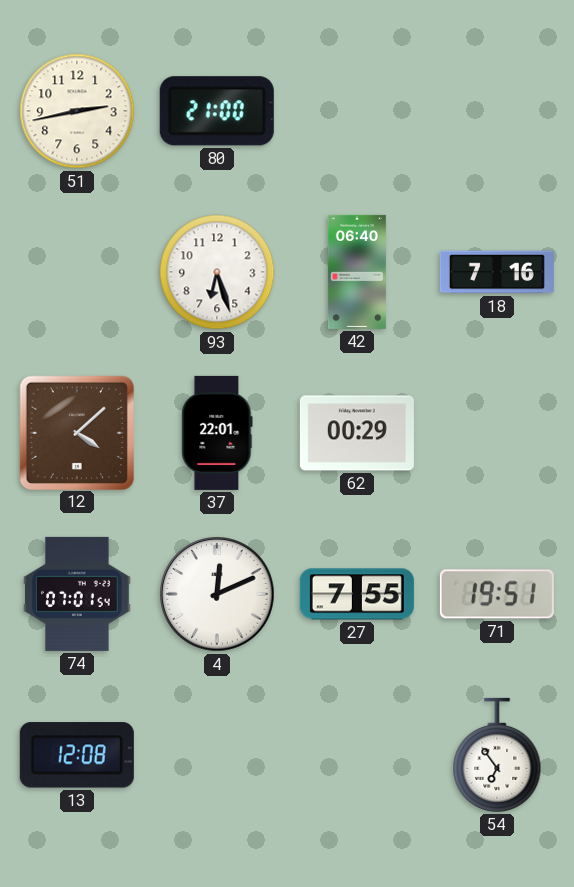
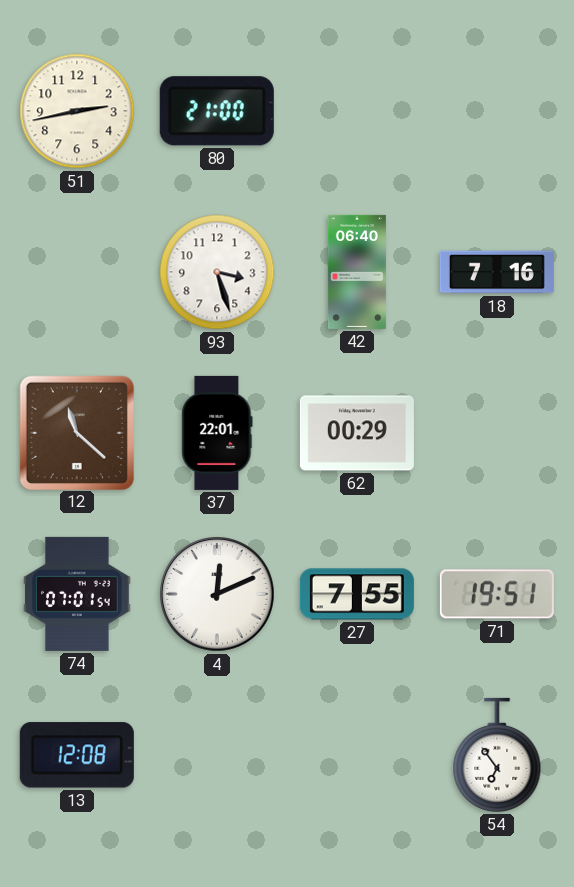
93: 6:27 -> 3:27 (217, 272)
12: 4:08 -> 11:22 (76, 432)
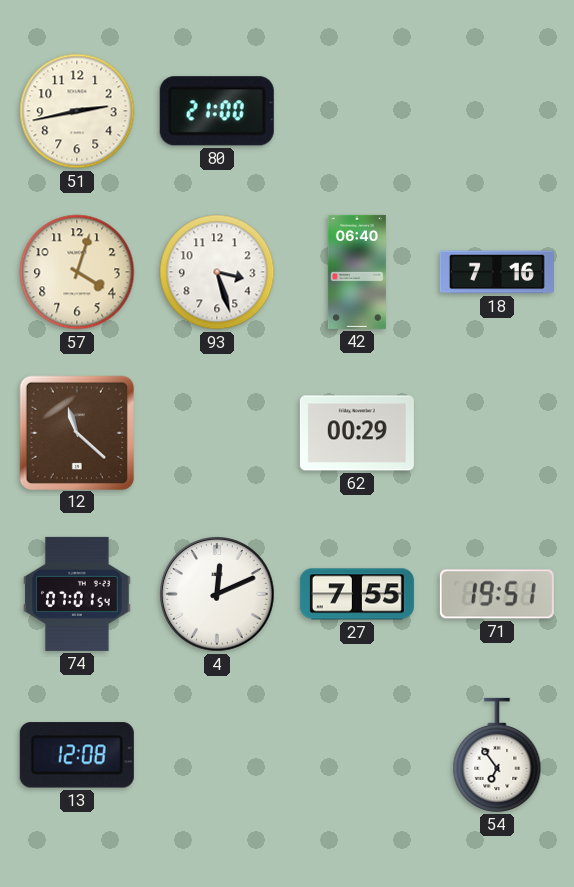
57: none -> 4:03 (77, 272)
37: 22:01 -> none (217, 433)
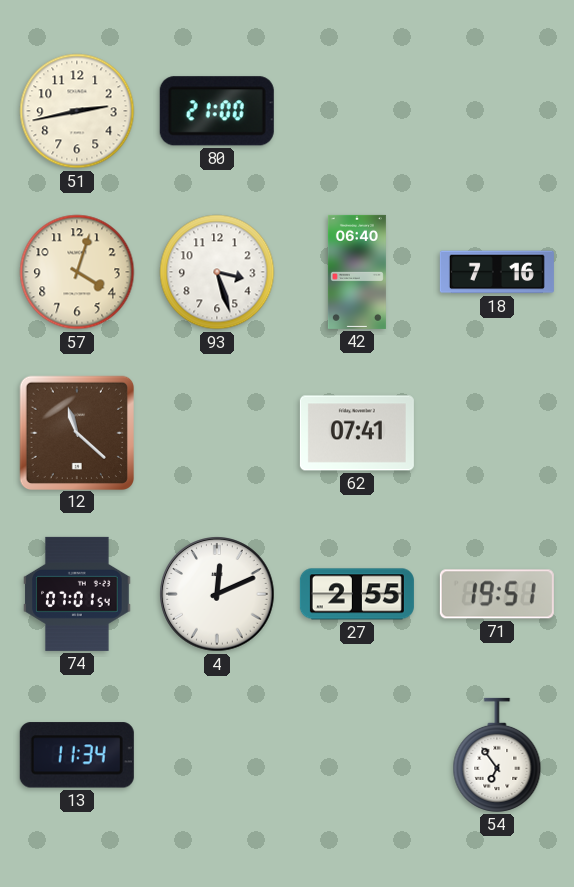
62: 00:29 -> 07:41 (357, 433)
27: 7:55 -> 2:55 (357, 594)
13: 12:08 -> 11:34 (77, 755)
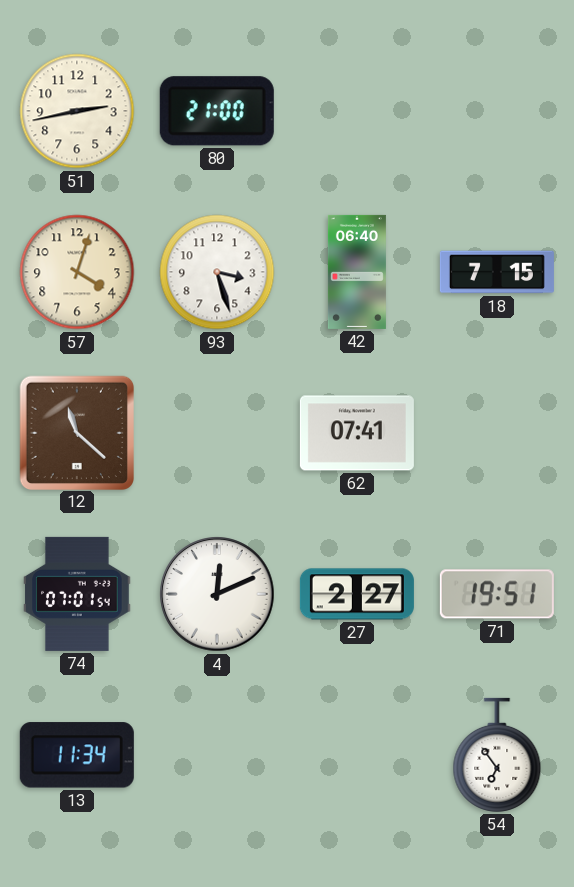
18: 7:16 -> 7:15 (497, 272)
27: 2:55 -> 2:27 (357, 594)
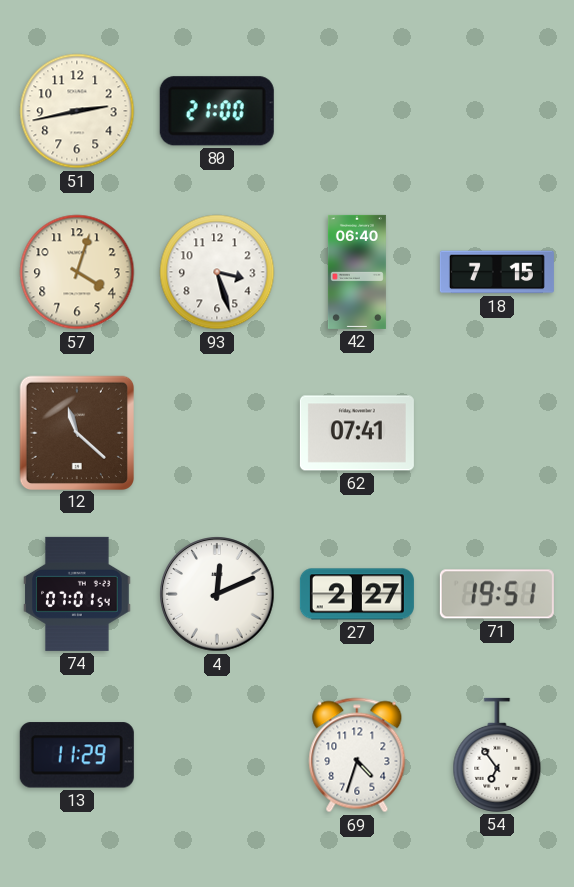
13: 11:34 -> 11:29 (77, 755)
69: none -> 4:33 (357, 755)
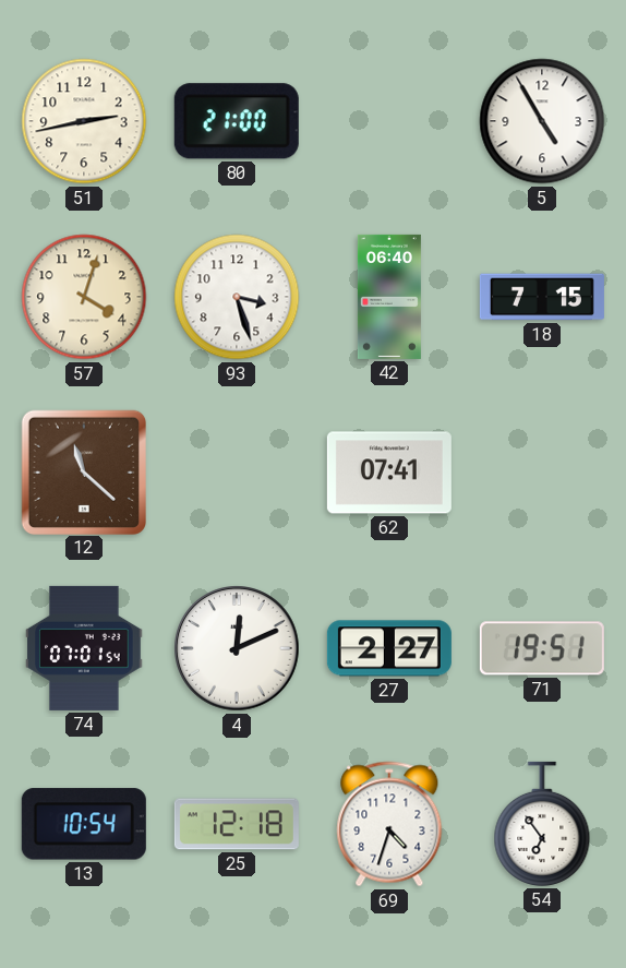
5: none -> 4:55 (542, 121)
13: 11:29 -> 10:54 (84, 824)
25: none -> 12:18 (237, 824)
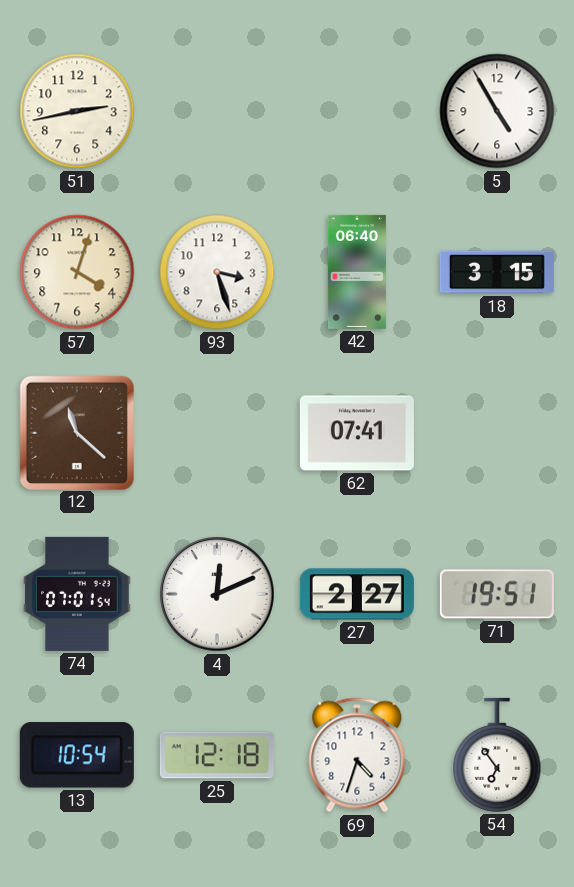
80: 21:00 -> none (237, 121)
18: 7:15 -> 3:15 (497, 272)
